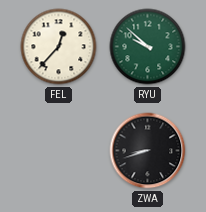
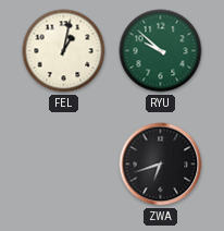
FEL: 12:37 -> 1:02 (64, 51)
ZWA: 8:42 -> 6:42 (161, 165)
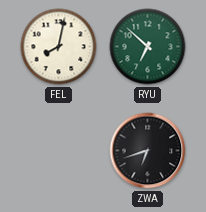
FEL: 1:02 -> 8:02 (59, 47)
RYU: 9:52 -> 6:52 (148, 47)
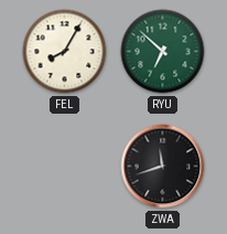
FEL: 8:02 -> 8:05 (65, 52)
ZWA: 6:42 -> 11:42 (163, 167)
